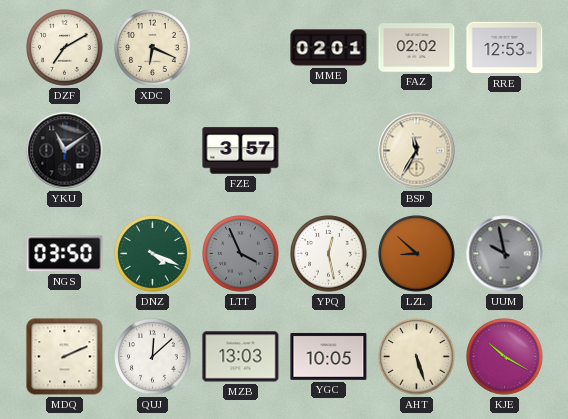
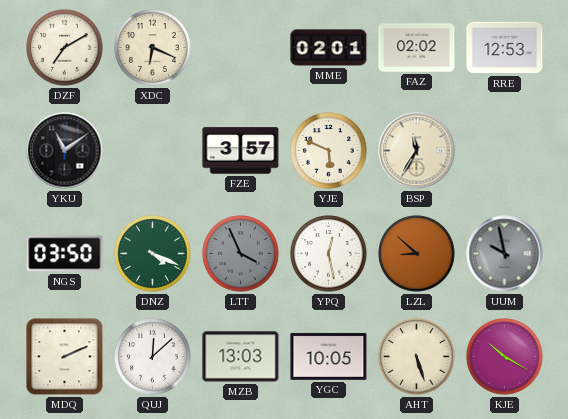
YJE: none -> 5:49 (329, 151)
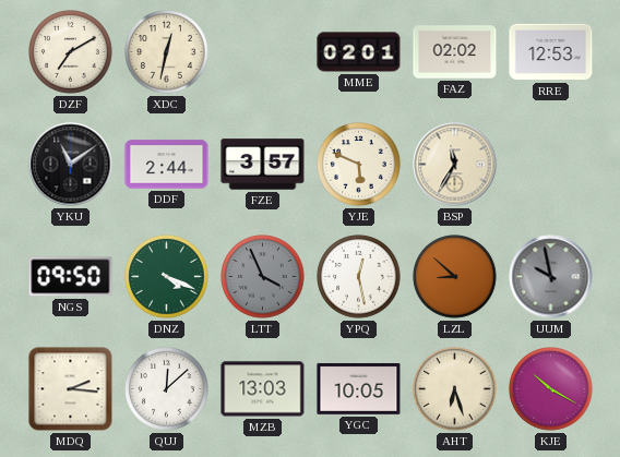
XDC: 6:19 -> 12:32 (167, 52)
DDF: none -> 2:44 (167, 165)
NGS: 03:50 -> 09:50 (71, 277)
MDQ: 2:11 -> 2:16 (71, 389)
AHT: 5:27 -> 6:27 (455, 389)
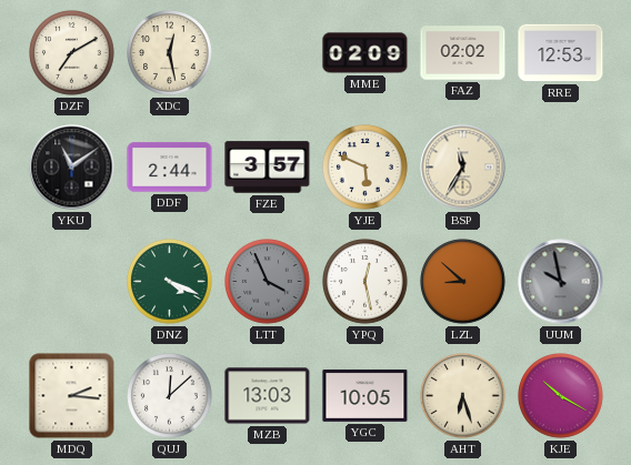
XDC: 12:32 -> 12:28 (170, 53)
MME: 02:01 -> 02:09 (365, 53)
NGS: 09:50 -> none (71, 277)
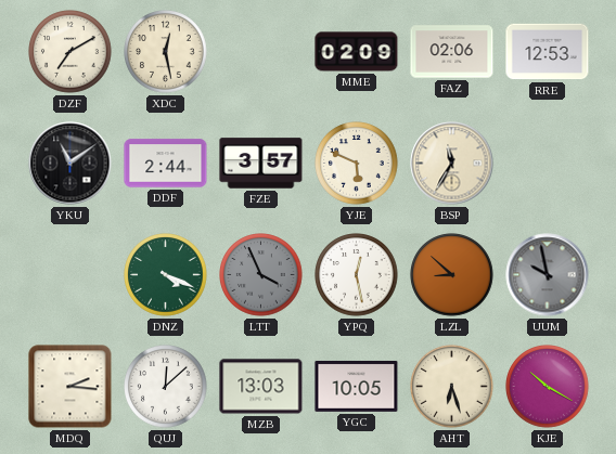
FAZ: 02:02 -> 02:06 (452, 52)
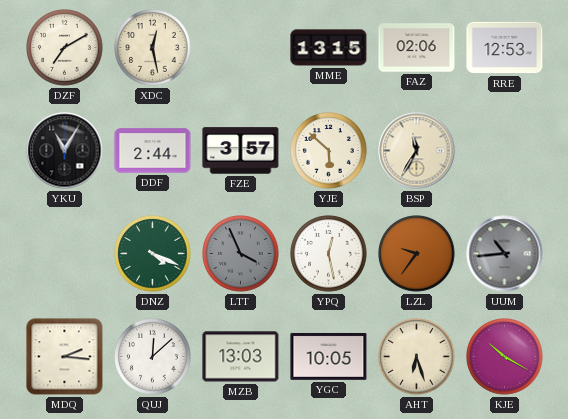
MME: 02:09 -> 13:15 (329, 48)
YKU: 11:09 -> 11:05 (65, 151)
YJE: 5:49 -> 5:52 (329, 151)
LZL: 8:52 -> 9:36 (417, 254)
UUM: 9:58 -> 10:44 (505, 254)
